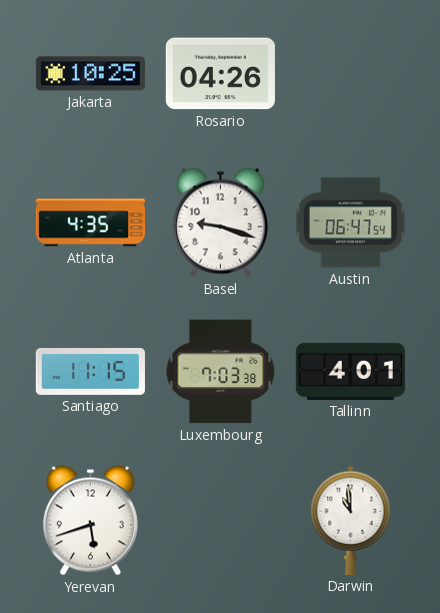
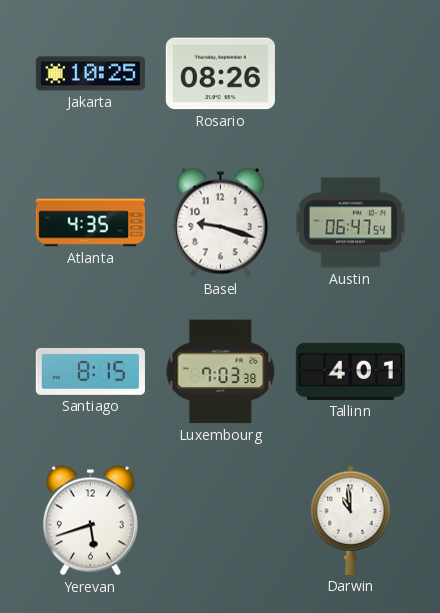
Rosario: 04:26 -> 08:26 (220, 74)
Santiago: 11:15 -> 8:15 (90, 371)
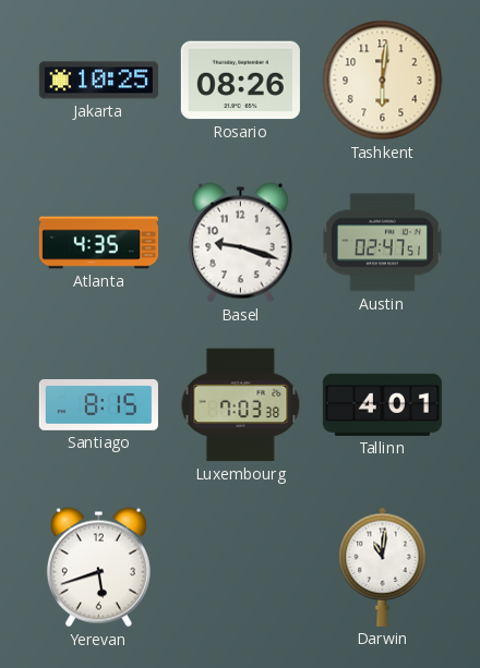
Tashkent: none -> 6:01 (383, 81)
Austin: 06:47 -> 02:47 (382, 243)
Darwin: 10:59 -> 11:01 (383, 567)
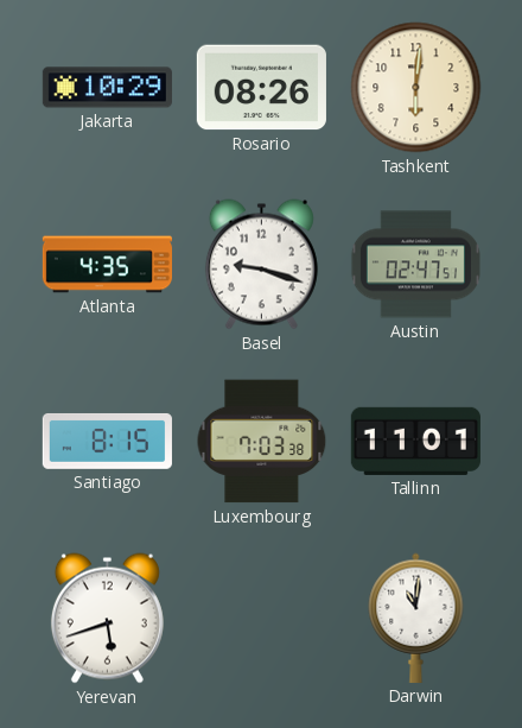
Jakarta: 10:25 -> 10:29 (107, 88)
Tallinn: 4:01 -> 11:01 (415, 441)
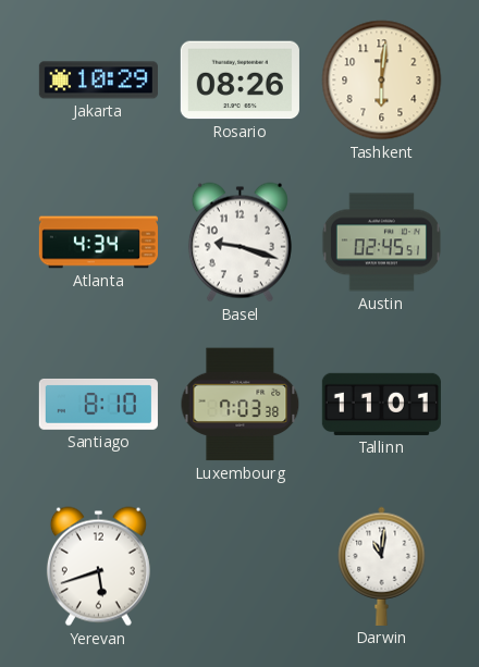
Atlanta: 4:35 -> 4:34 (98, 243)
Austin: 02:47 -> 02:45 (381, 243)
Santiago: 8:15 -> 8:10 (98, 404)
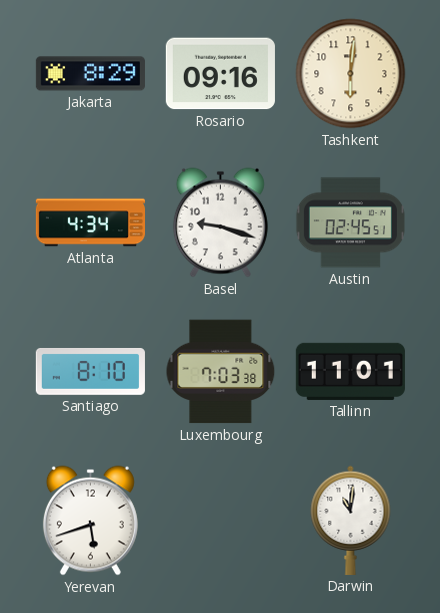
Jakarta: 10:29 -> 8:29 (90, 74)
Rosario: 08:26 -> 09:16 (220, 74)
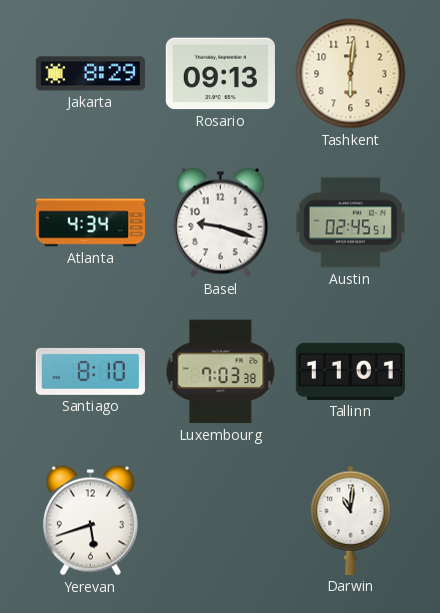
Rosario: 09:16 -> 09:13 (220, 74)
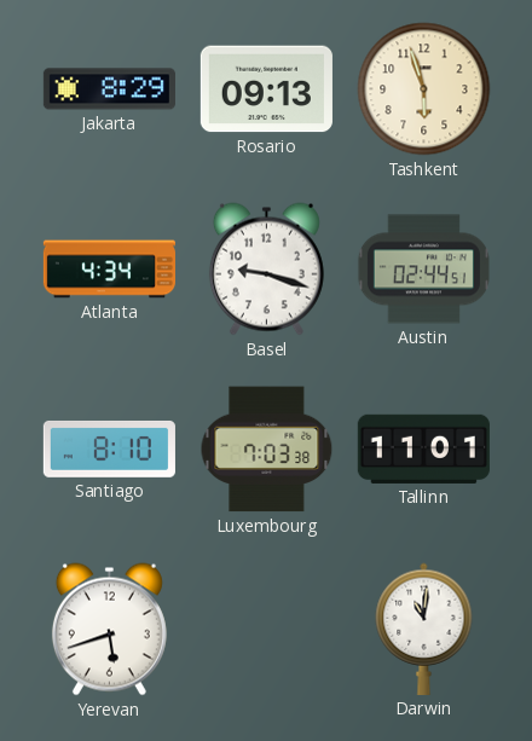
Tashkent: 6:01 -> 5:57 (424, 89)
Austin: 02:45 -> 02:44 (423, 270)
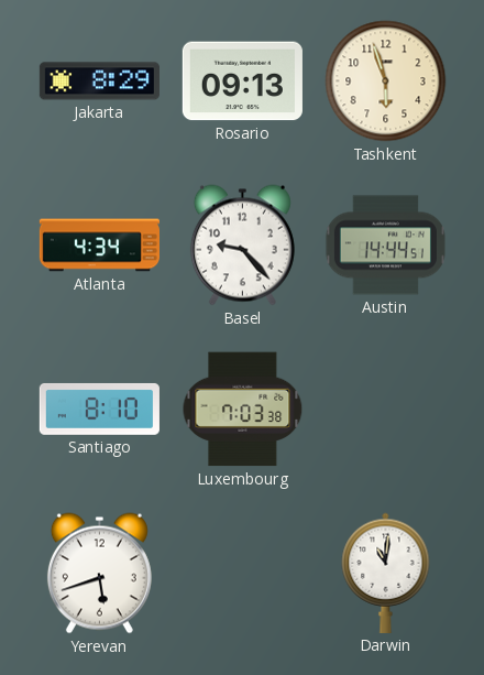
Basel: 9:18 -> 9:23 (242, 246)
Austin: 02:44 -> 14:44 (385, 246)
Tallinn: 11:01 -> none (423, 448)
